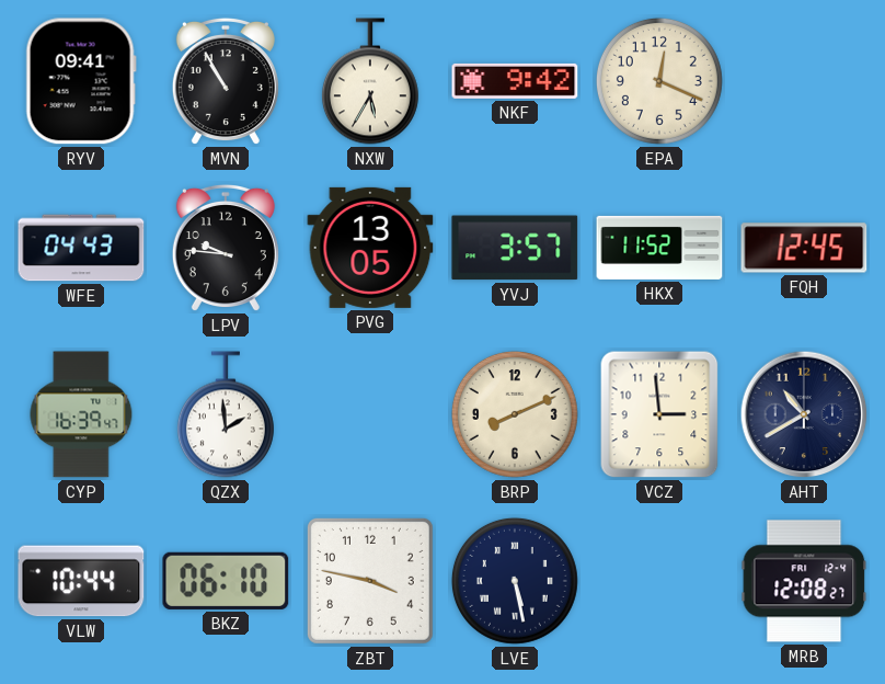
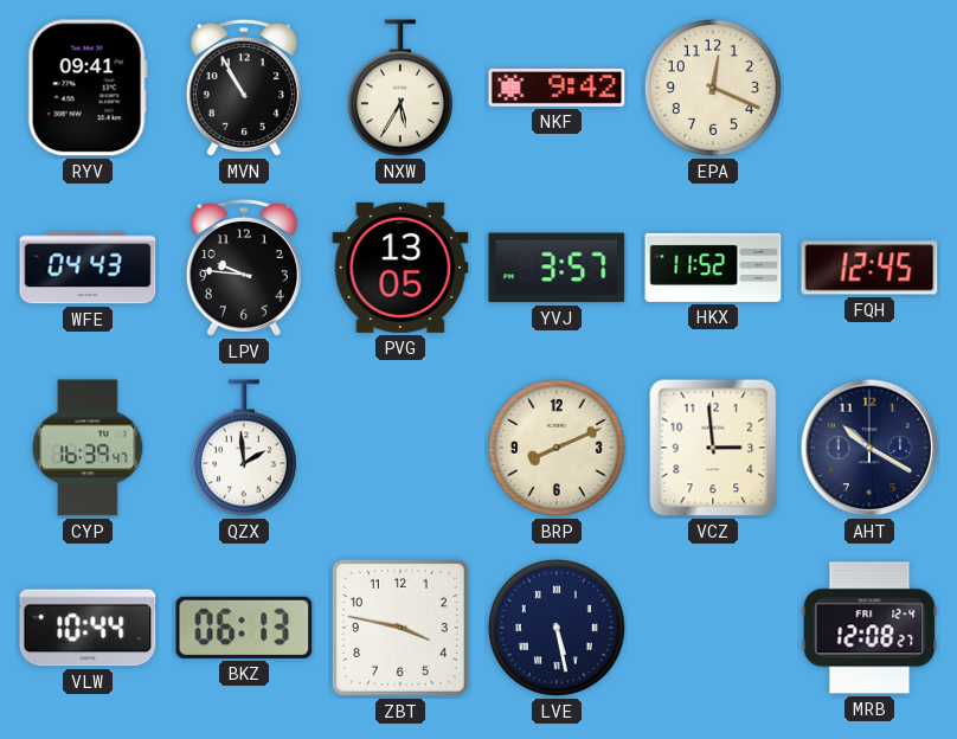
AHT: 10:40 -> 10:20 (869, 448)
BKZ: 06:10 -> 06:13 (244, 628)
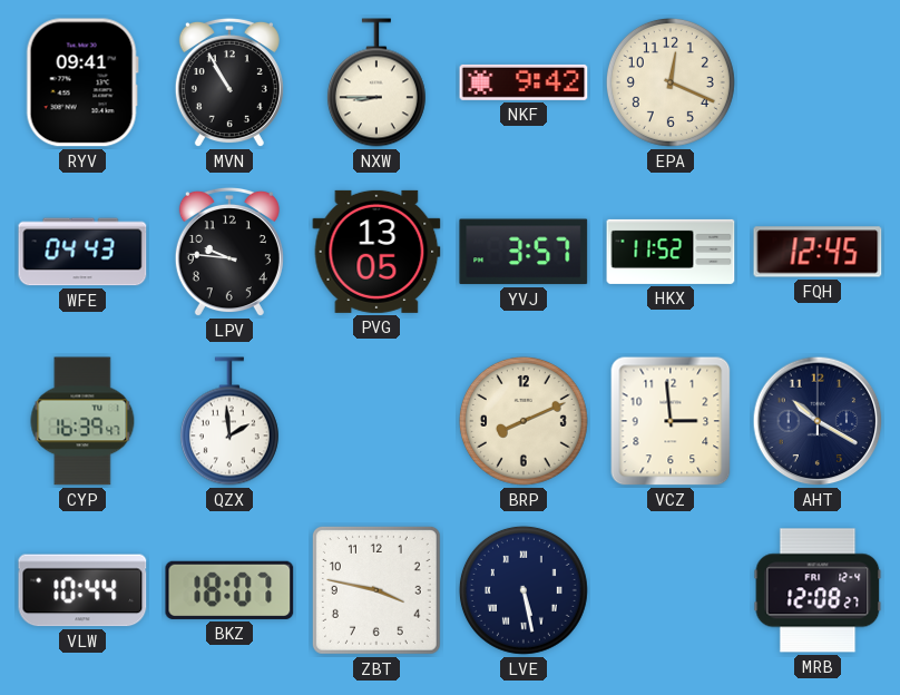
NXW: 5:35 -> 8:45 (376, 82)
BKZ: 06:13 -> 18:07 (229, 590)
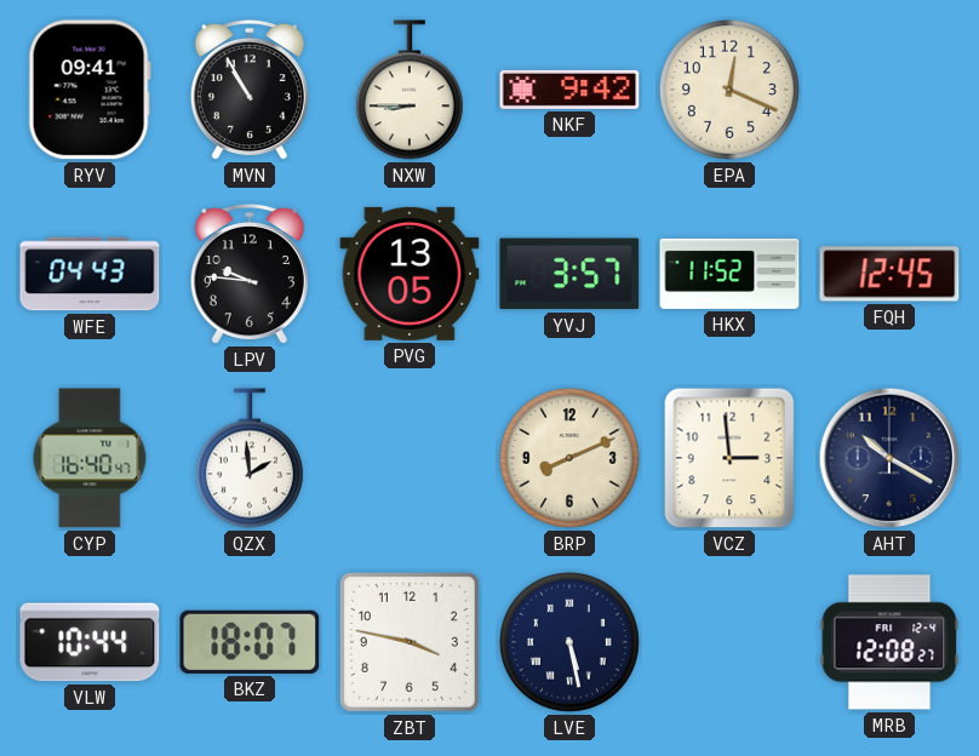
CYP: 16:39 -> 16:40 (90, 458)
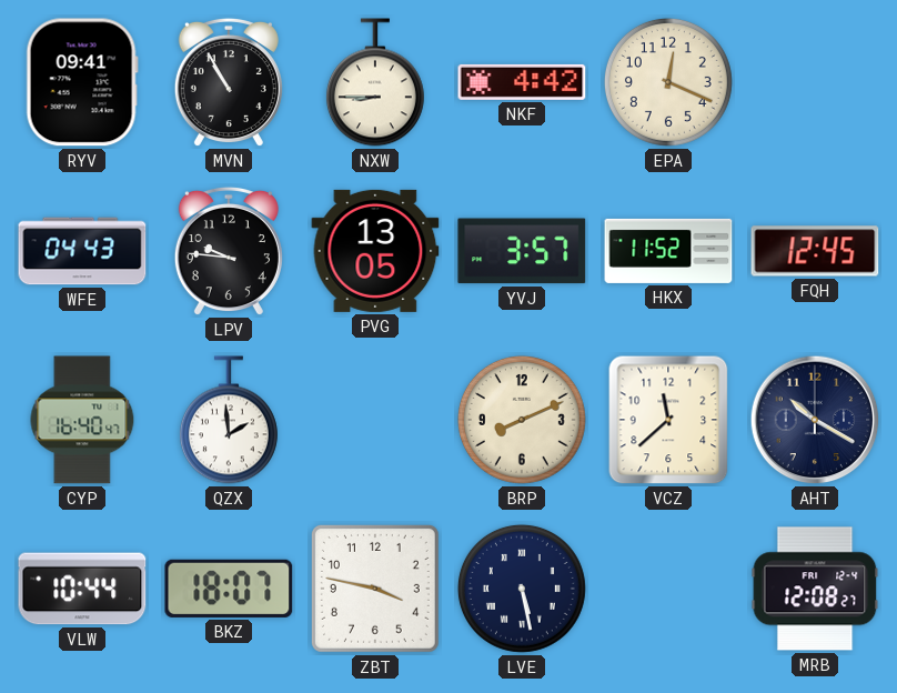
NKF: 9:42 -> 4:42 (522, 82)
VCZ: 2:59 -> 11:38 (668, 420)
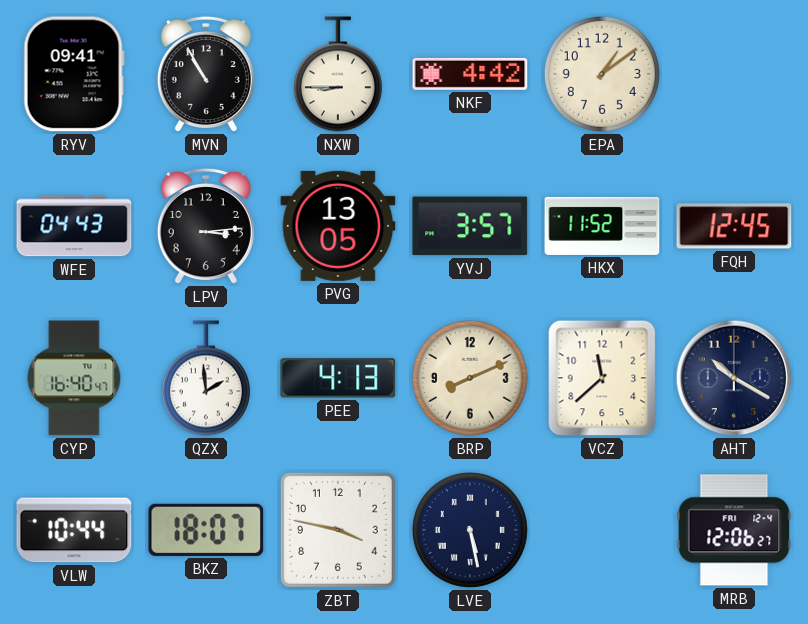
EPA: 12:19 -> 1:09 (602, 74)
LPV: 9:46 -> 3:14 (206, 226)
PEE: none -> 4:13 (338, 378)
MRB: 12:08 -> 12:06 (734, 530)
